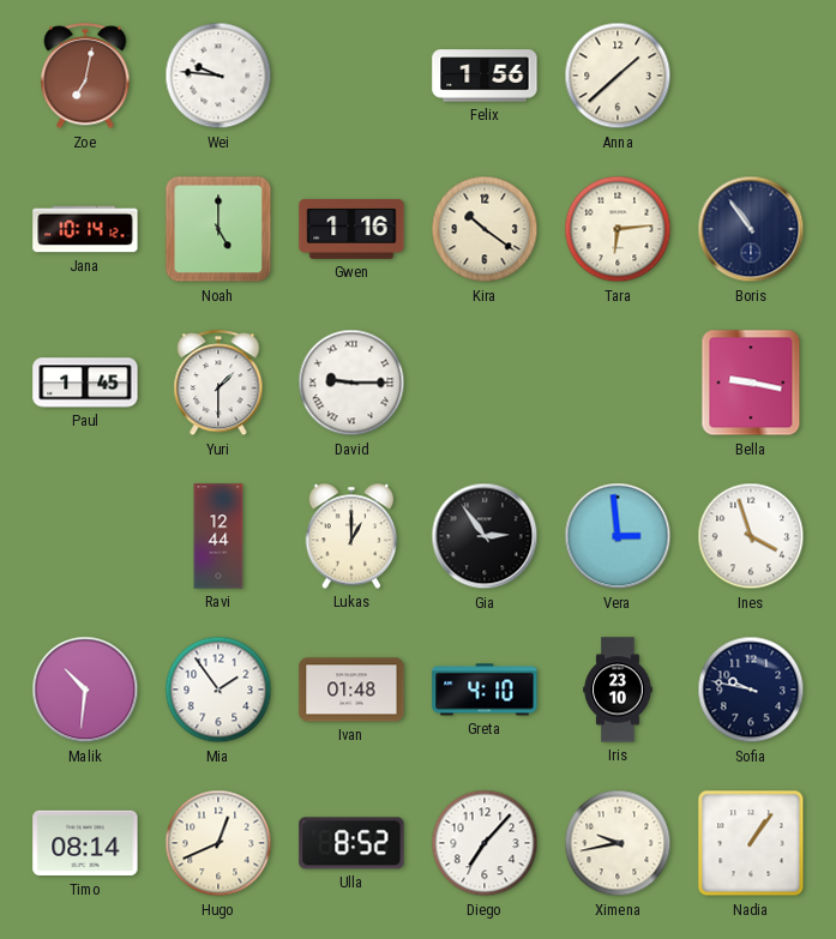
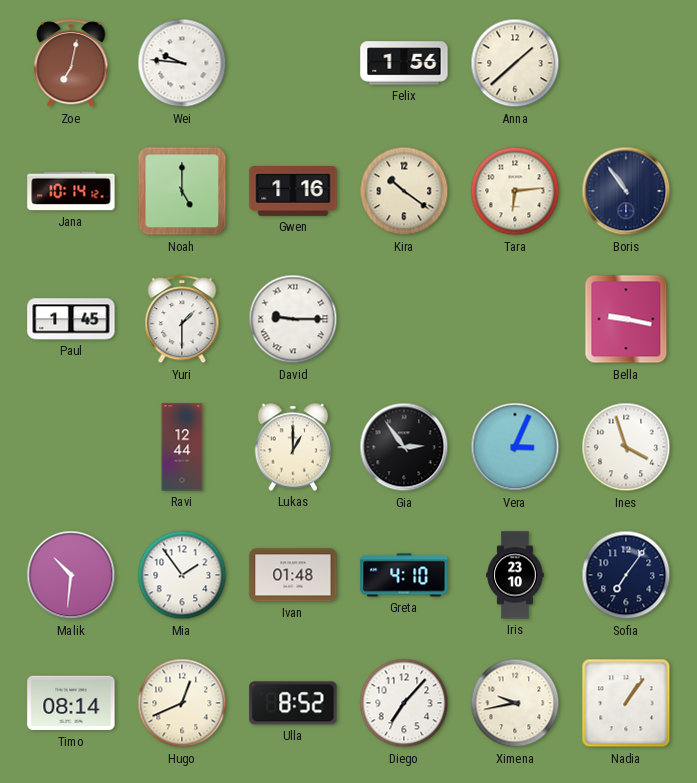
Vera: 2:59 -> 3:04 (515, 447)
Sofia: 9:47 -> 7:06 (626, 575)
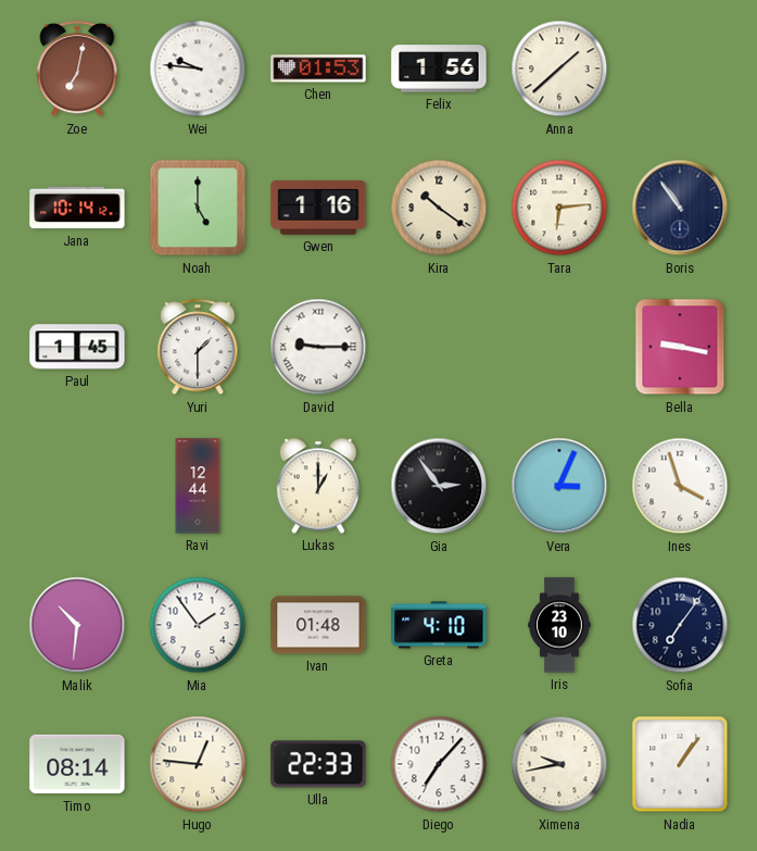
Chen: none -> 01:53 (318, 68)
Hugo: 12:41 -> 12:46 (198, 764)
Ulla: 8:52 -> 22:33 (318, 764)
